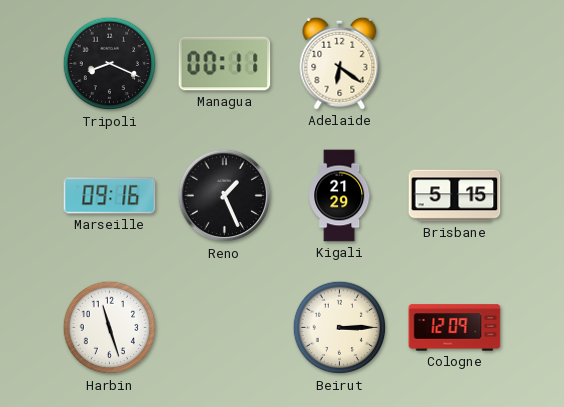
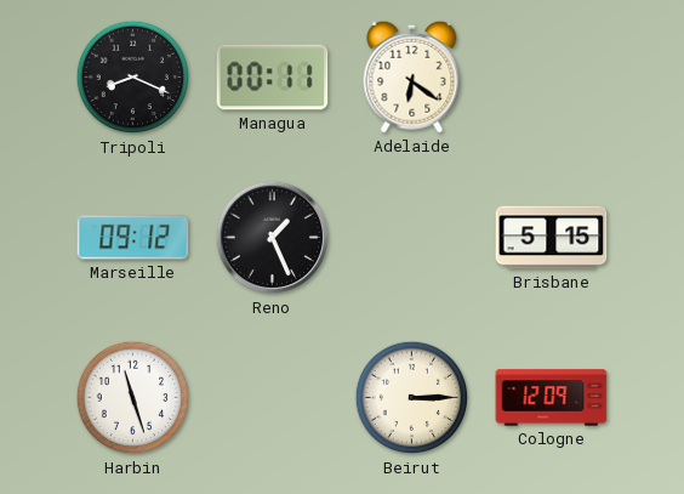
Marseille: 09:16 -> 09:12 (133, 238)
Kigali: 21:29 -> none (340, 196)
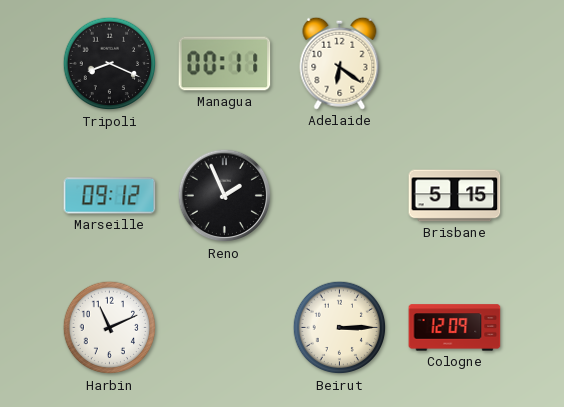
Reno: 1:26 -> 1:56 (225, 196)
Harbin: 11:27 -> 11:11 (110, 328)
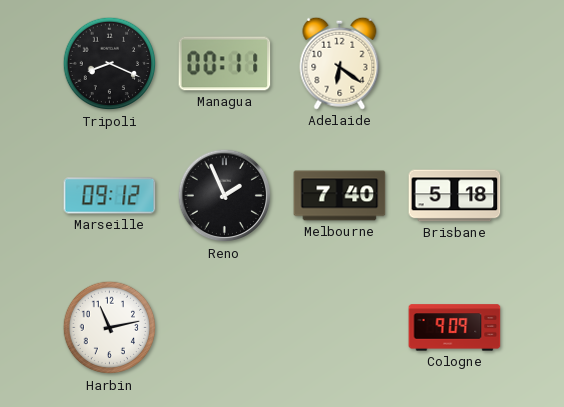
Melbourne: none -> 7:40 (340, 196)
Brisbane: 5:15 -> 5:18 (455, 196)
Harbin: 11:11 -> 11:13 (110, 328)
Beirut: 3:15 -> none (340, 328)
Cologne: 12:09 -> 9:09 (455, 328)
